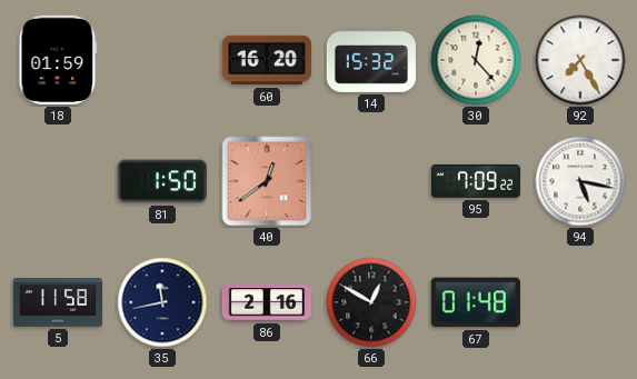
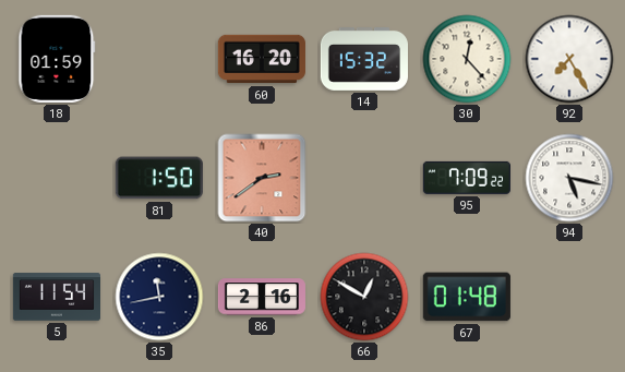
40: 12:39 -> 2:39 (262, 178)
5: 11:58 -> 11:54 (56, 297)
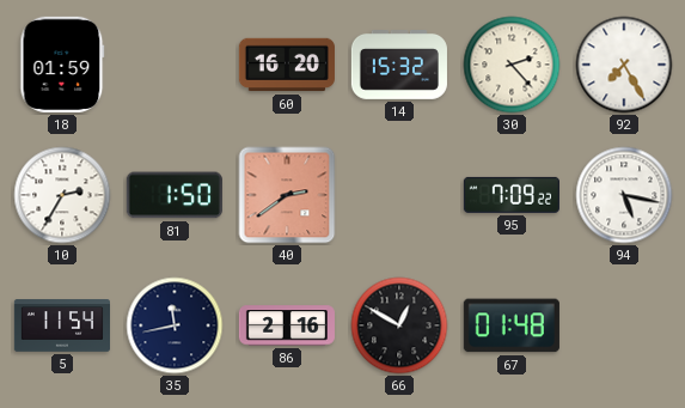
30: 12:23 -> 2:23 (512, 65)
10: none -> 2:35 (62, 195)
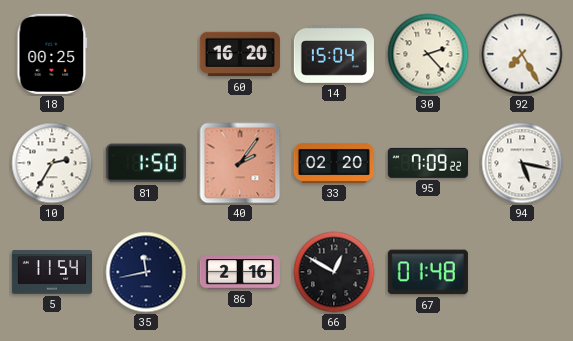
18: 01:59 -> 00:25 (52, 54)
14: 15:32 -> 15:04 (334, 55)
40: 2:39 -> 2:06 (240, 163)
33: none -> 02:20 (333, 163)
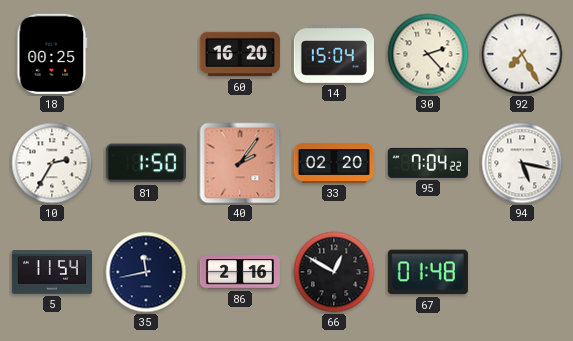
95: 7:09 -> 7:04 (428, 163)
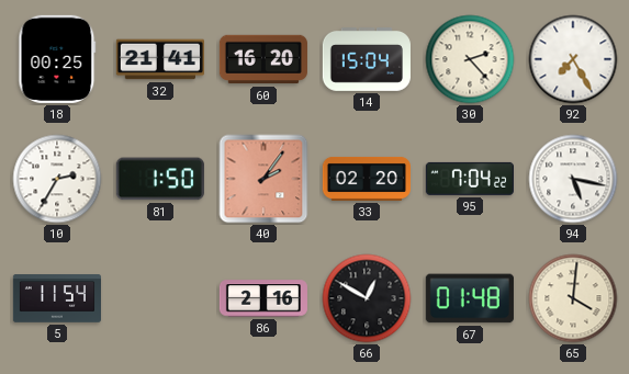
32: none -> 21:41 (160, 59)
35: 11:43 -> none (146, 272)
65: none -> 4:01 (573, 298)
